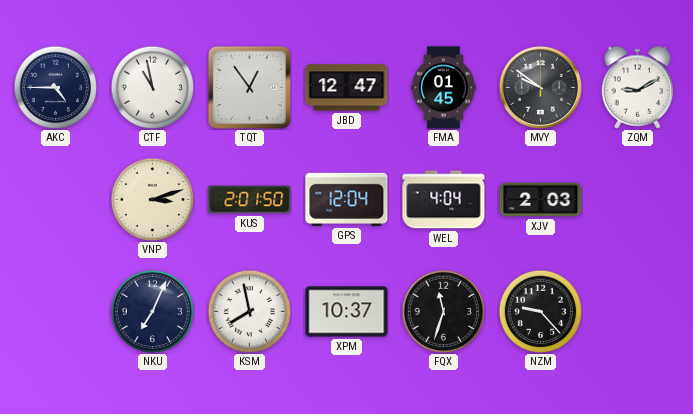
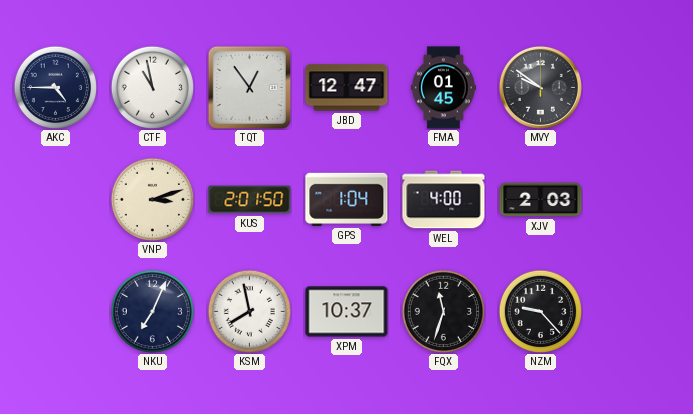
ZQM: 9:10 -> none (638, 87)
GPS: 12:04 -> 1:04 (347, 199)
WEL: 4:04 -> 4:00 (444, 200)
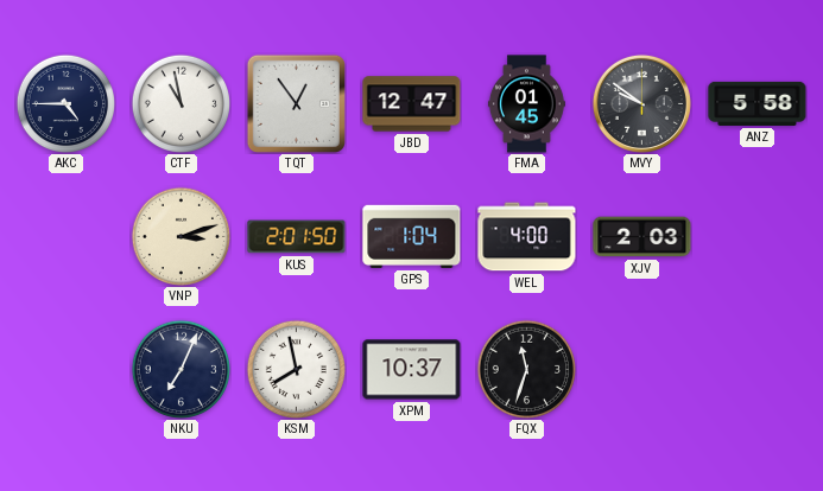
ANZ: none -> 5:58 (758, 103)
NZM: 9:23 -> none (540, 311)
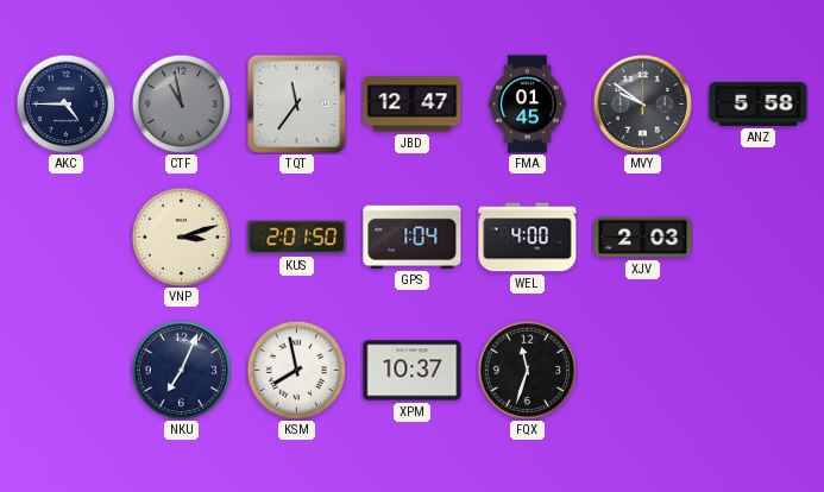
CTF dial: white -> grey (181, 103)
TQT: 12:54 -> 11:36 (296, 103)
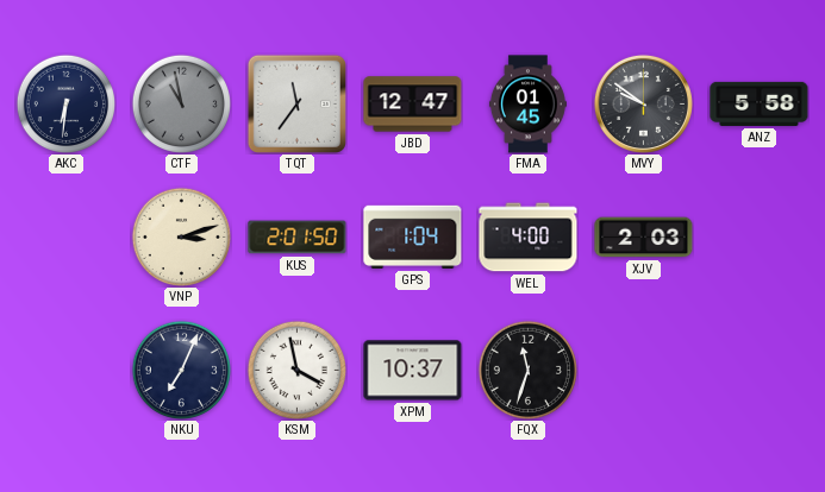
AKC: 4:45 -> 6:31 (65, 103)
KSM: 7:58 -> 3:58 (296, 370)
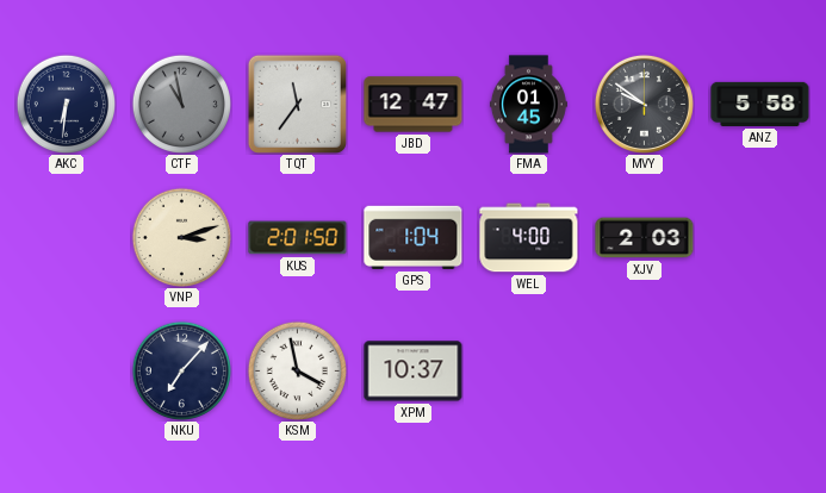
NKU: 7:04 -> 7:07 (181, 370)
FQX: 11:33 -> none (527, 370)
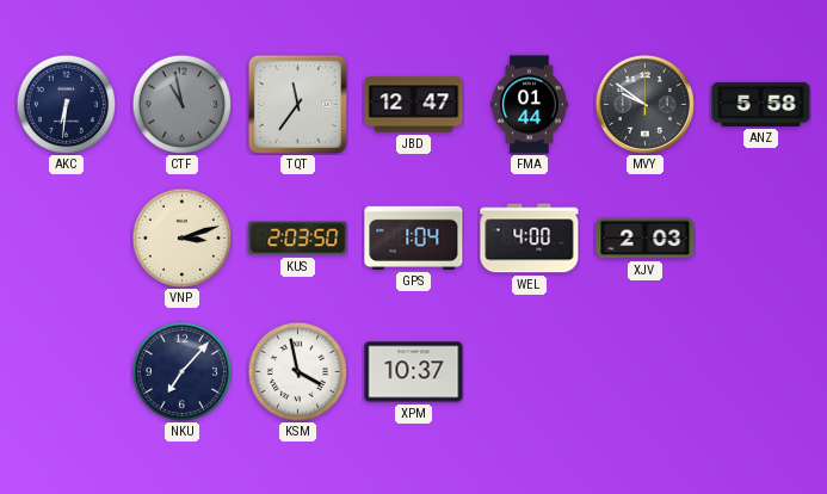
FMA: 01:45 -> 01:44 (529, 105)
KUS: 2:01 -> 2:03 (298, 239)
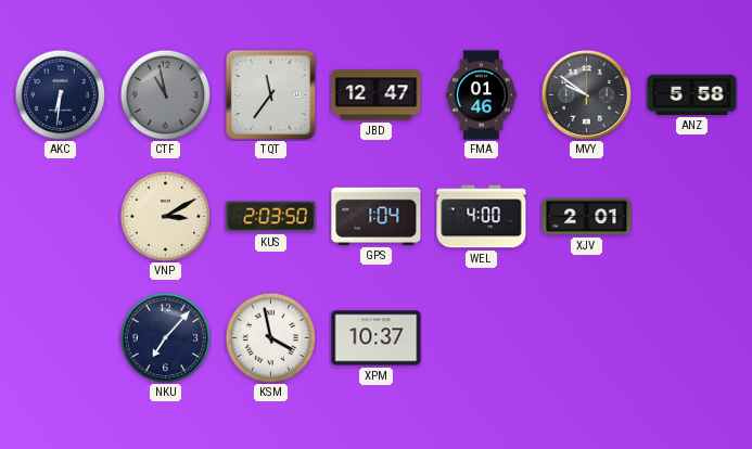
FMA: 01:44 -> 01:46 (481, 95)
VNP: 3:12 -> 3:10 (165, 216)
XJV: 2:03 -> 2:01 (587, 217)
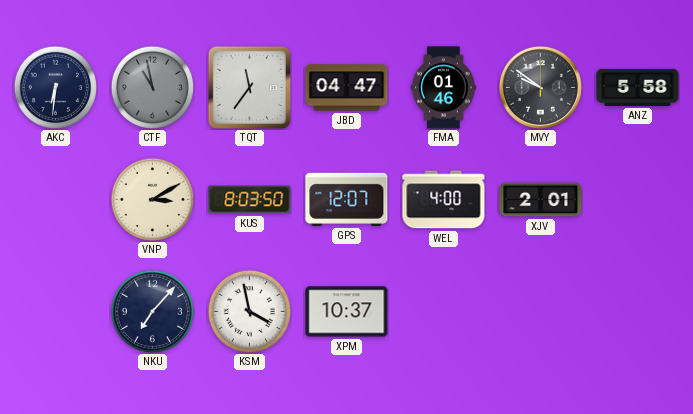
JBD: 12:47 -> 04:47 (347, 88)
KUS: 2:03 -> 8:03 (250, 200)
GPS: 1:04 -> 12:07 (347, 199)
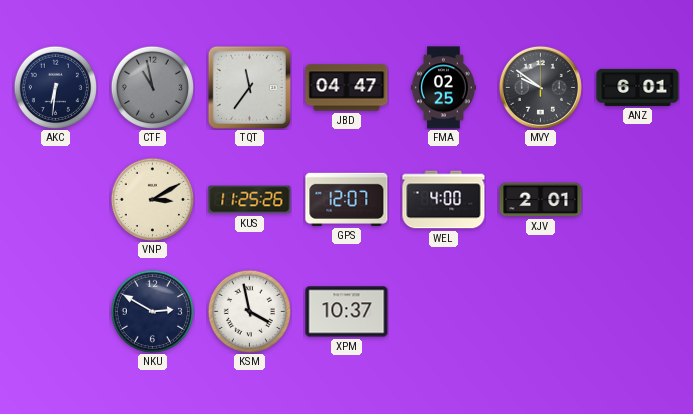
FMA: 01:46 -> 02:25 (443, 88)
ANZ: 5:58 -> 6:01 (638, 87)
KUS: 8:03 -> 11:25 (250, 200)
NKU: 7:07 -> 2:50 (152, 311)
